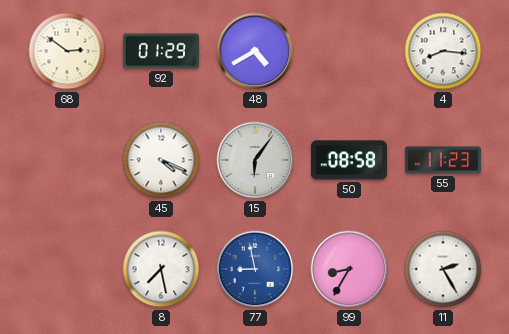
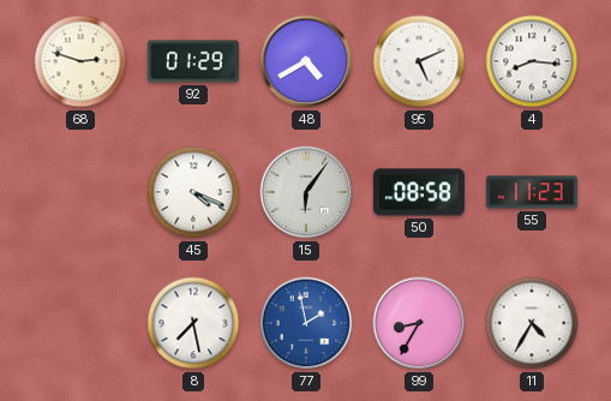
68: 2:51 -> 2:48 (80, 61)
95: none -> 5:11 (419, 61)
77: 8:58 -> 1:58 (306, 323)
11: 2:25 -> 4:35 (532, 323)
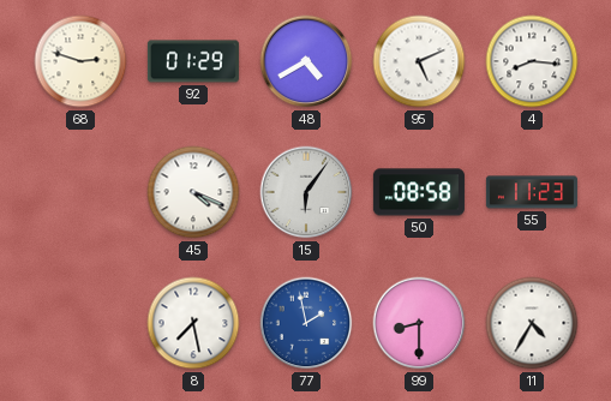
99: 8:35 -> 8:30 (419, 323)
